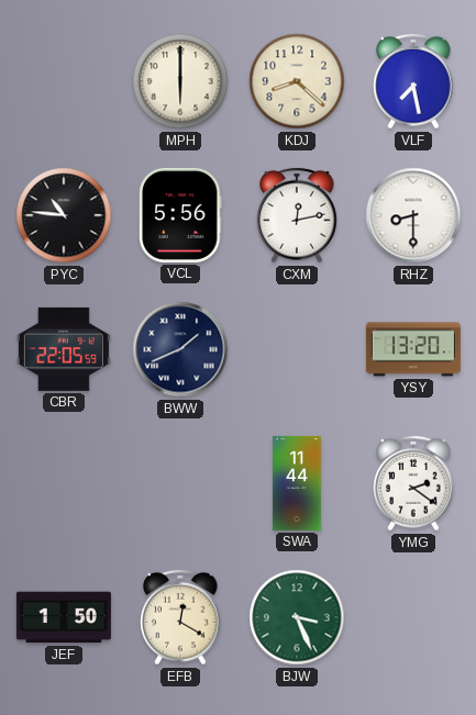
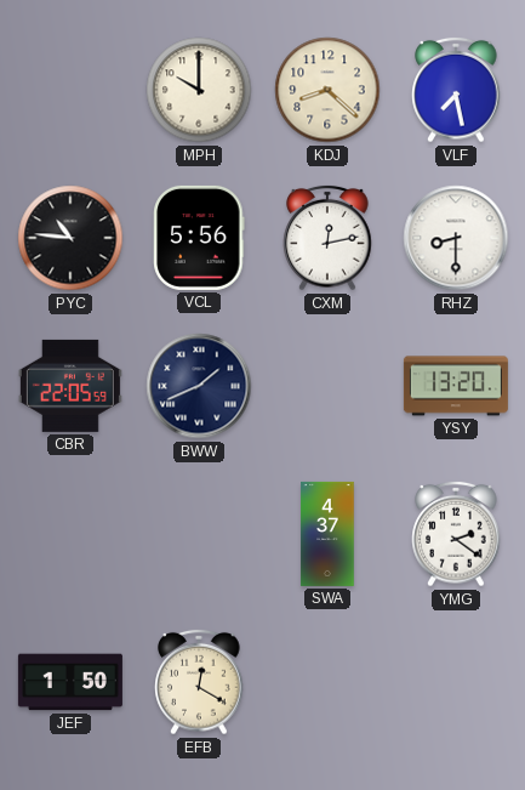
MPH: 6:00 -> 10:00 (199, 90)
SWA: 11:44 -> 4:37 (327, 534)
BJW: 3:26 -> none (297, 617)
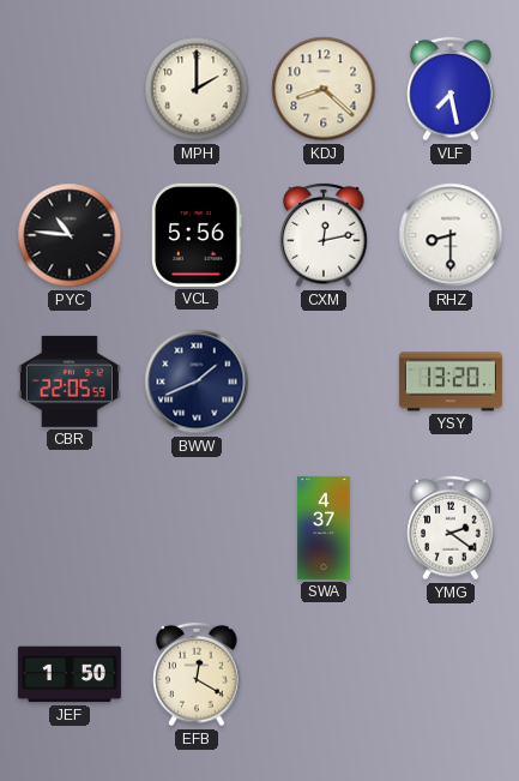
MPH: 10:00 -> 2:00 (197, 89)
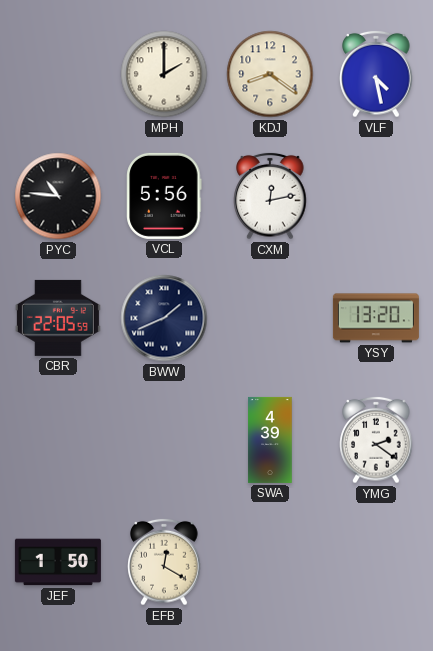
KDJ: 8:22 -> 8:21 (270, 74)
VLF: 7:28 -> 4:28 (376, 74)
RHZ: 8:30 -> none (451, 235)
SWA: 4:37 -> 4:39 (270, 440)
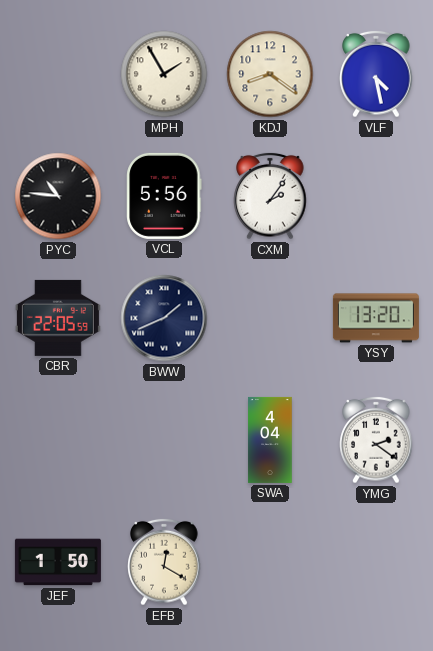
MPH: 2:00 -> 1:55 (164, 74)
CXM: 12:13 -> 2:06 (270, 196)
SWA: 4:39 -> 4:04 (270, 440)
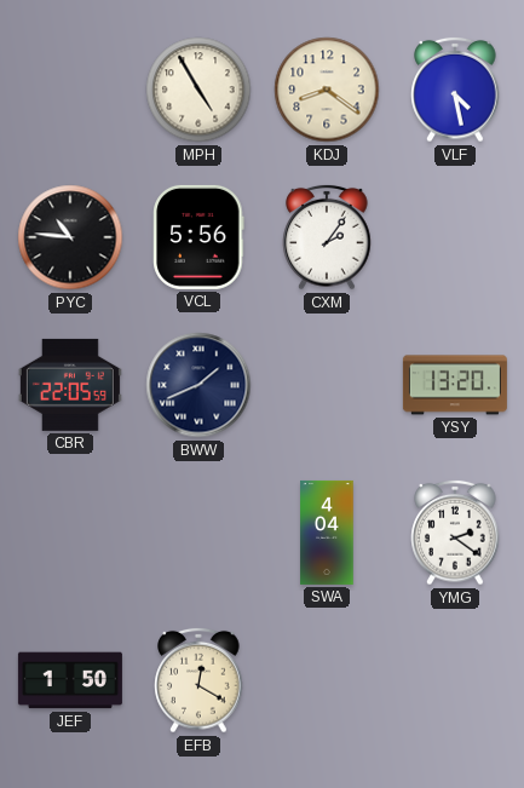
MPH: 1:55 -> 4:55 (198, 90)
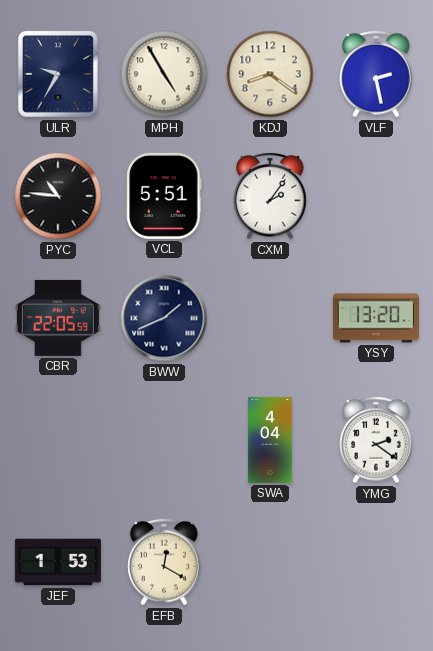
ULR: none -> 9:35 (58, 74)
VLF: 4:28 -> 2:28 (376, 74)
VCL: 5:56 -> 5:51 (164, 196)
JEF: 1:50 -> 1:53 (58, 562)
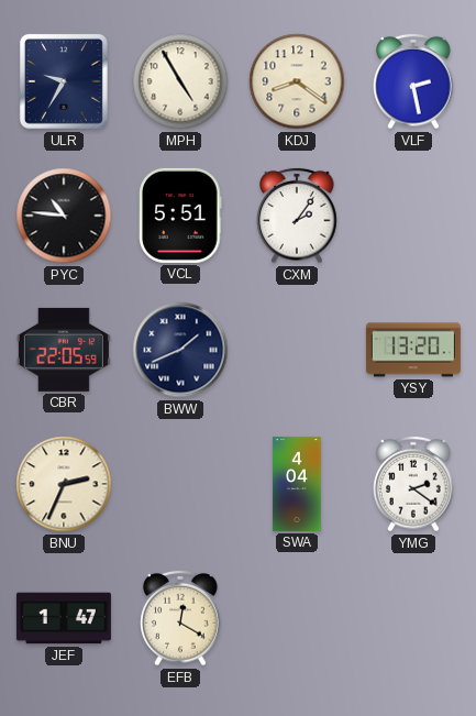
BNU: none -> 2:34 (64, 484)
JEF: 1:53 -> 1:47 (64, 618)
